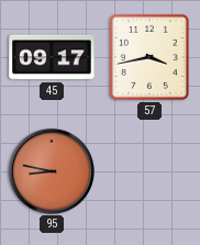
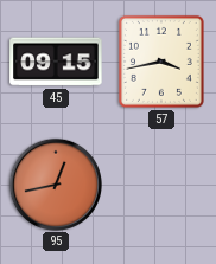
45: 09:17 -> 09:15 (56, 62)
95: 8:47 -> 12:43 (55, 183)
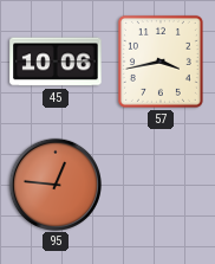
45: 09:15 -> 10:06 (56, 62)
95: 12:43 -> 12:46 (54, 183)
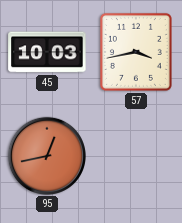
45: 10:06 -> 10:03 (47, 52)
95: 12:46 -> 12:43 (46, 155)
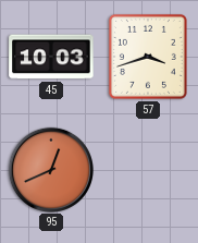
57: 3:43 -> 3:42 (148, 57)
95: 12:43 -> 12:41 (50, 169)
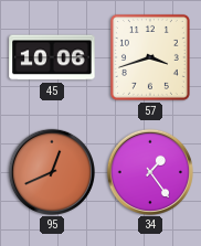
45: 10:03 -> 10:06 (52, 57)
34: none -> 1:24 (149, 171)
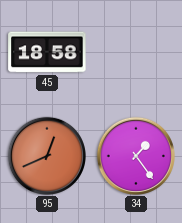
45: 10:06 -> 18:58 (47, 52)
57: 3:42 -> none (150, 57)
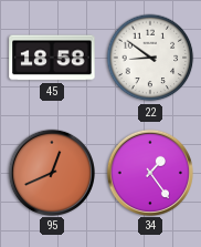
22: none -> 8:51 (150, 58)
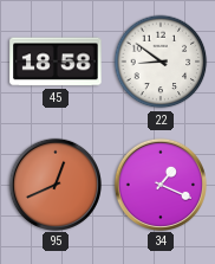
34: 1:24 -> 1:19 (159, 183)
